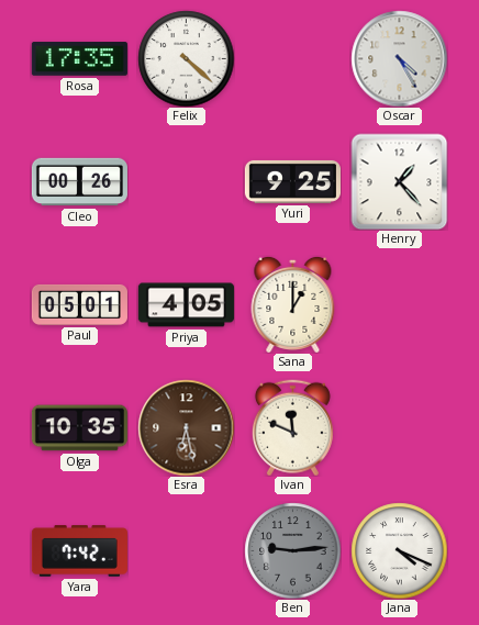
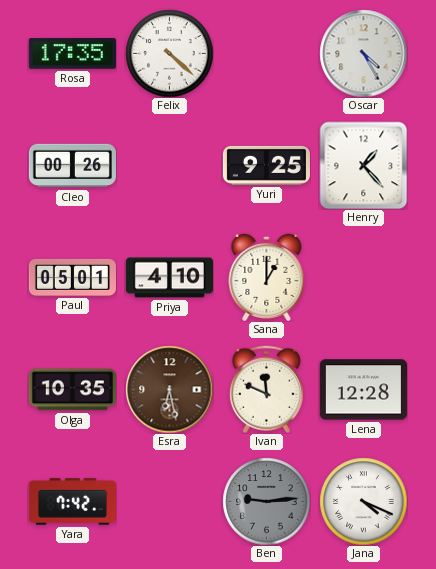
Priya: 4:05 -> 4:10 (169, 278)
Lena: none -> 12:28 (363, 390)
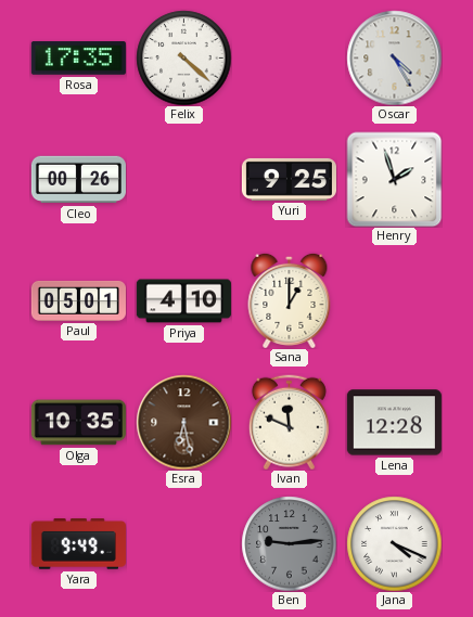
Henry: 1:23 -> 1:57 (394, 179)
Yara: 7:42 -> 9:49 (78, 544)
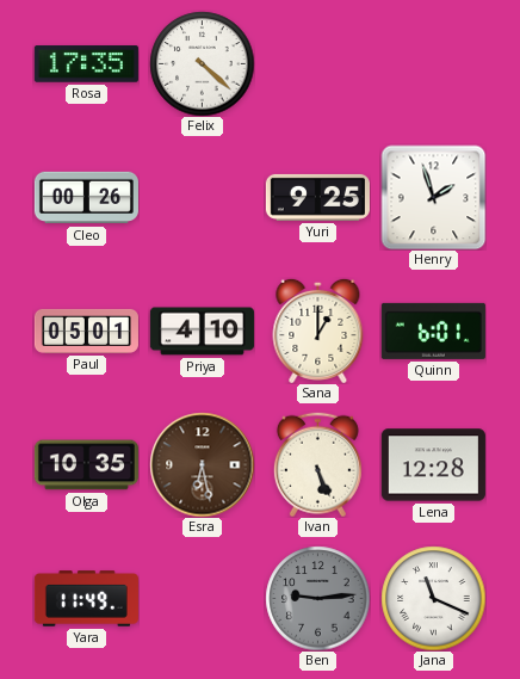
Oscar: 4:25 -> none (394, 57)
Quinn: none -> 6:01 (433, 331)
Ivan: 11:49 -> 5:26 (317, 464)
Yara: 9:49 -> 11:49 (86, 599)
Jana: 4:19 -> 11:19 (433, 598)
